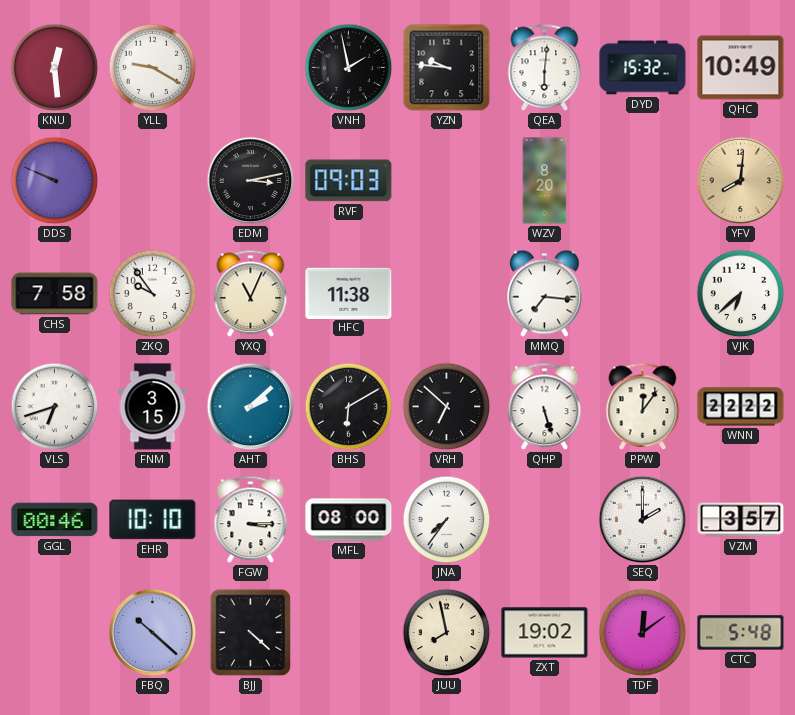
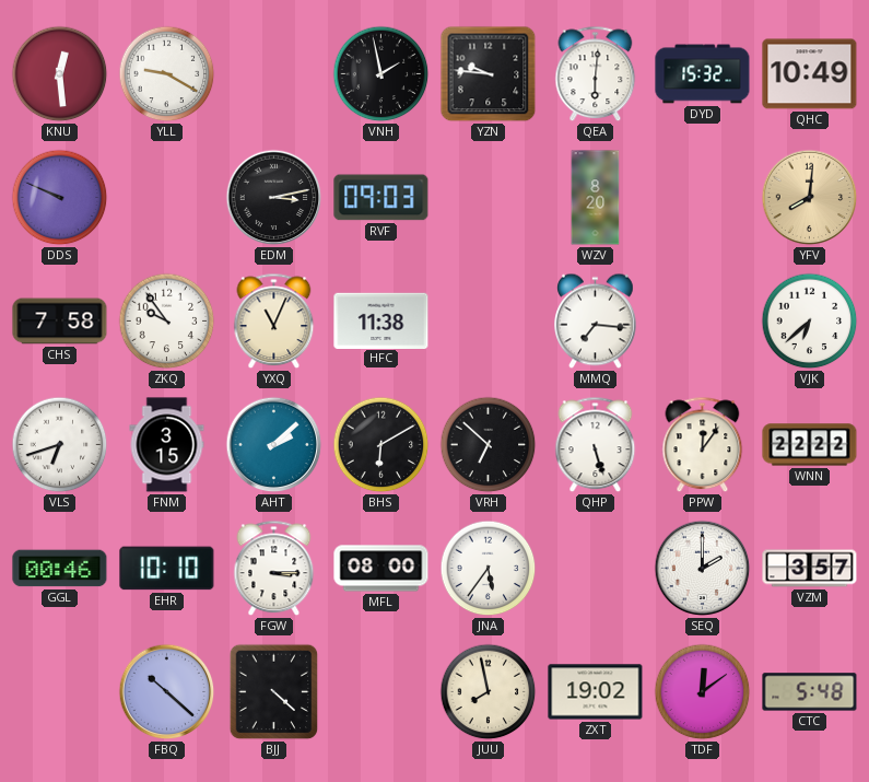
JNA: 7:36 -> 5:36 (489, 569)
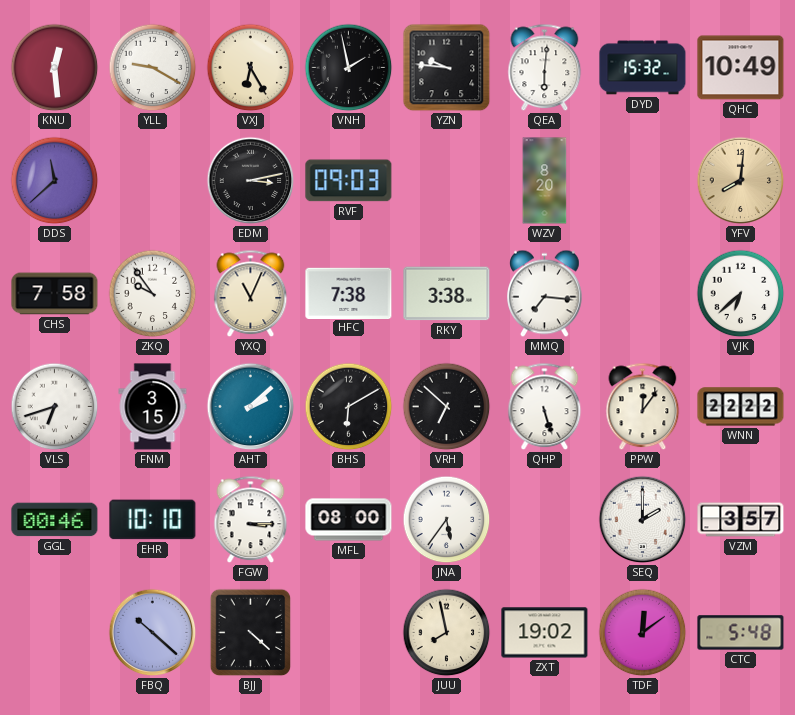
VXJ: none -> 6:25 (251, 68)
DDS: 9:49 -> 11:38 (55, 181)
HFC: 11:38 -> 7:38 (349, 293)
RKY: none -> 3:38 (447, 294)
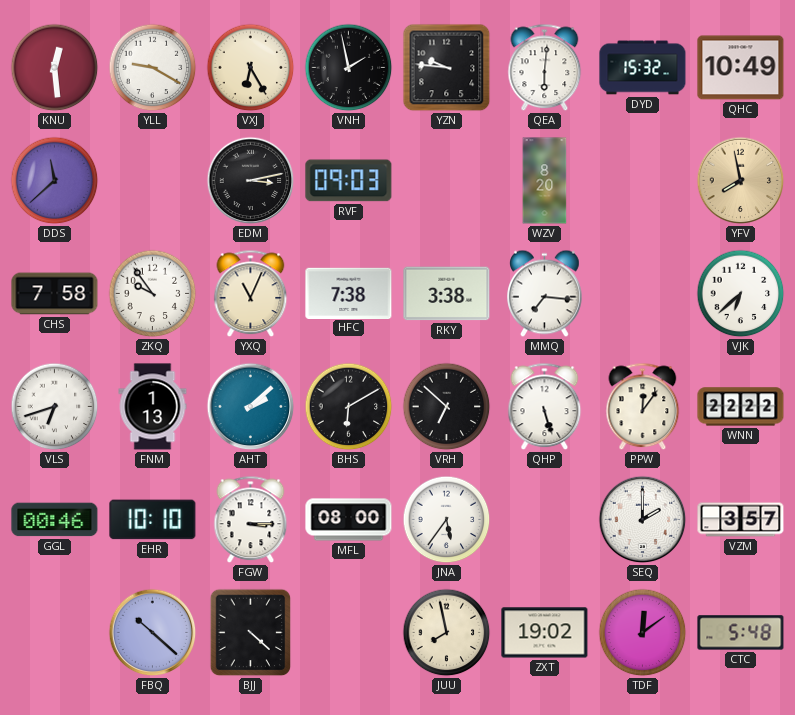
YFV: 8:01 -> 7:58 (741, 181)
FNM: 3:15 -> 1:13 (153, 407)
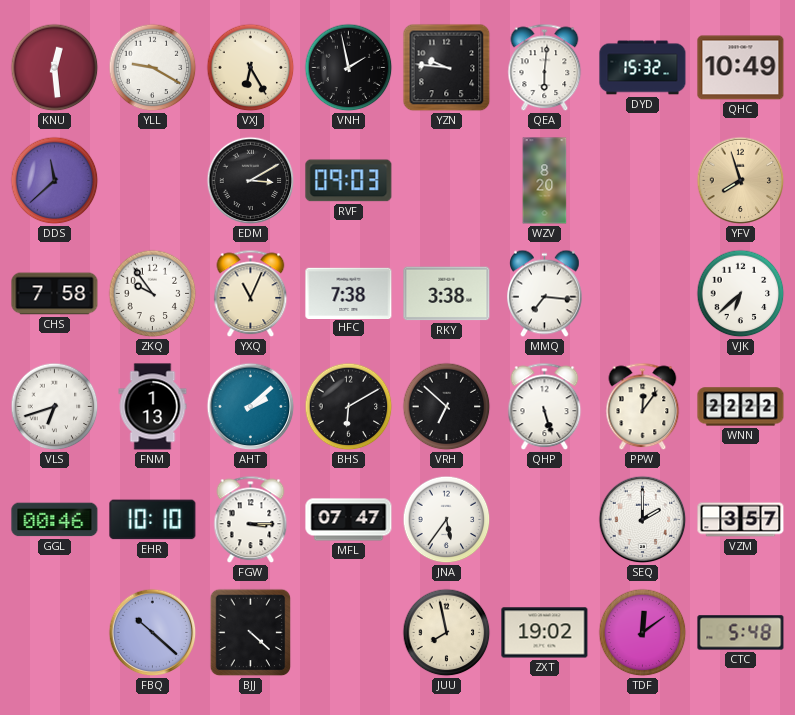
EDM: 3:13 -> 3:10 (251, 181)
YFV: 7:58 -> 7:57 (741, 181)
MFL: 08:00 -> 07:47 (349, 520)
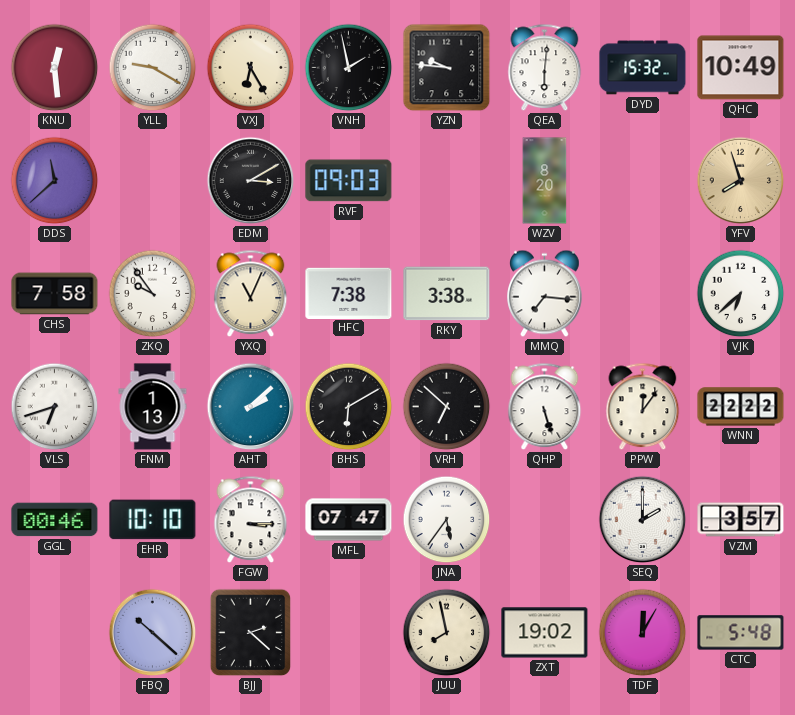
BJJ: 4:22 -> 2:22 (251, 633)
TDF: 12:09 -> 12:05 (643, 633)
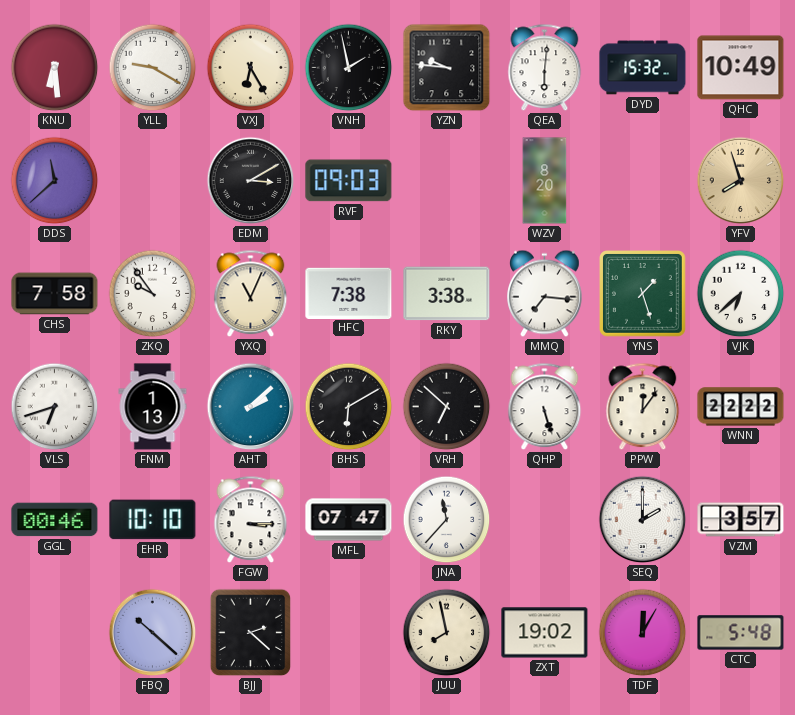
KNU: 12:29 -> 6:29 (55, 68)
YNS: none -> 1:27 (643, 294)
JNA: 5:36 -> 11:37 (447, 520)
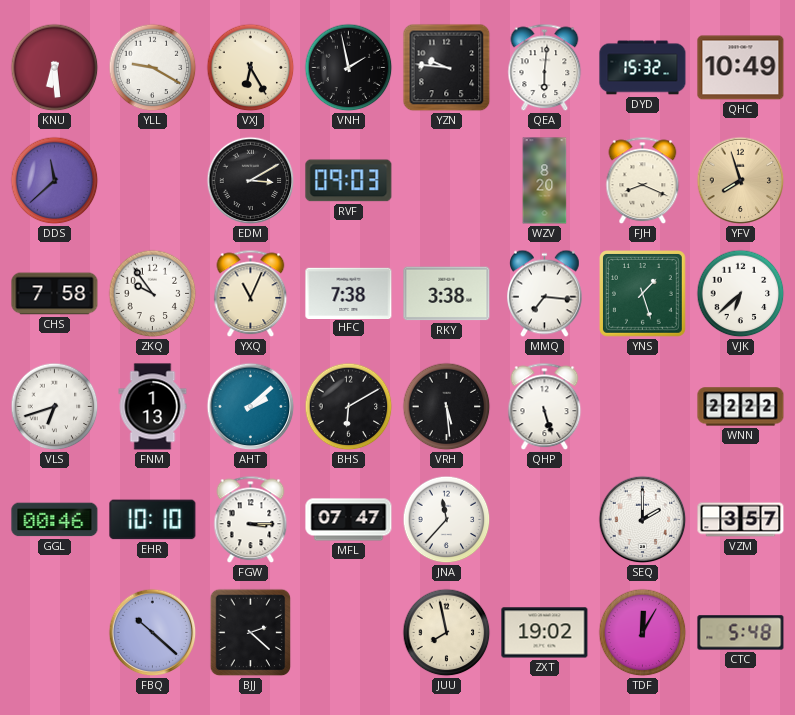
FJH: none -> 8:19 (643, 181)
VRH: 6:52 -> 5:29 (447, 407)
PPW: 12:06 -> none (643, 407)
